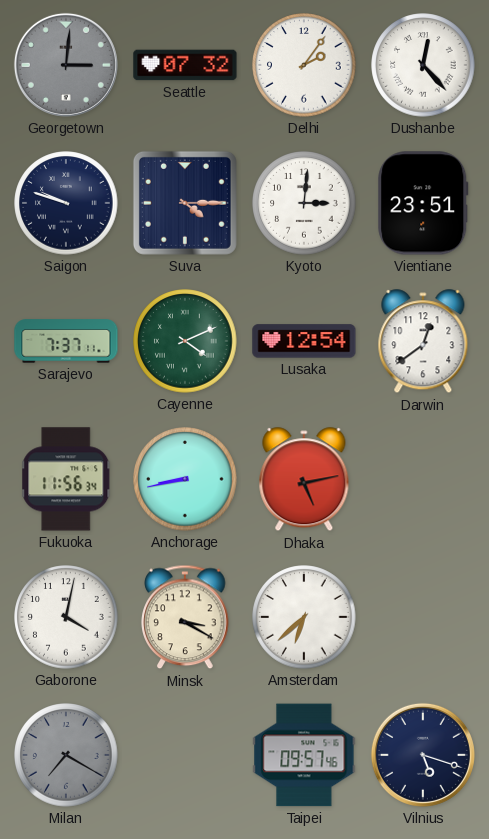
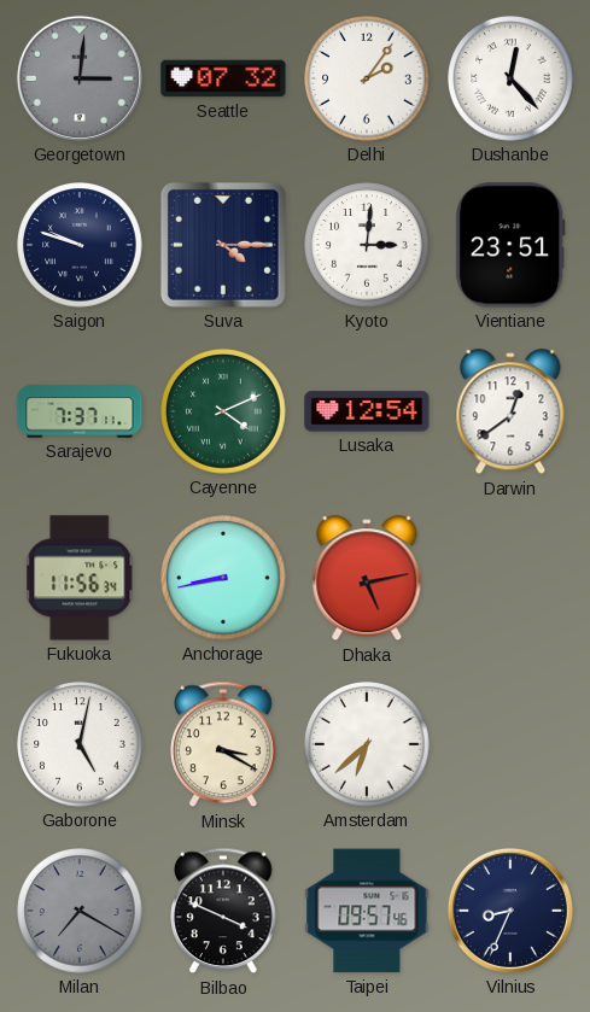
Gaborone: 4:02 -> 5:02 (80, 744)
Bilbao: none -> 3:49 (223, 911)
Vilnius: 5:18 -> 8:34 (510, 911)
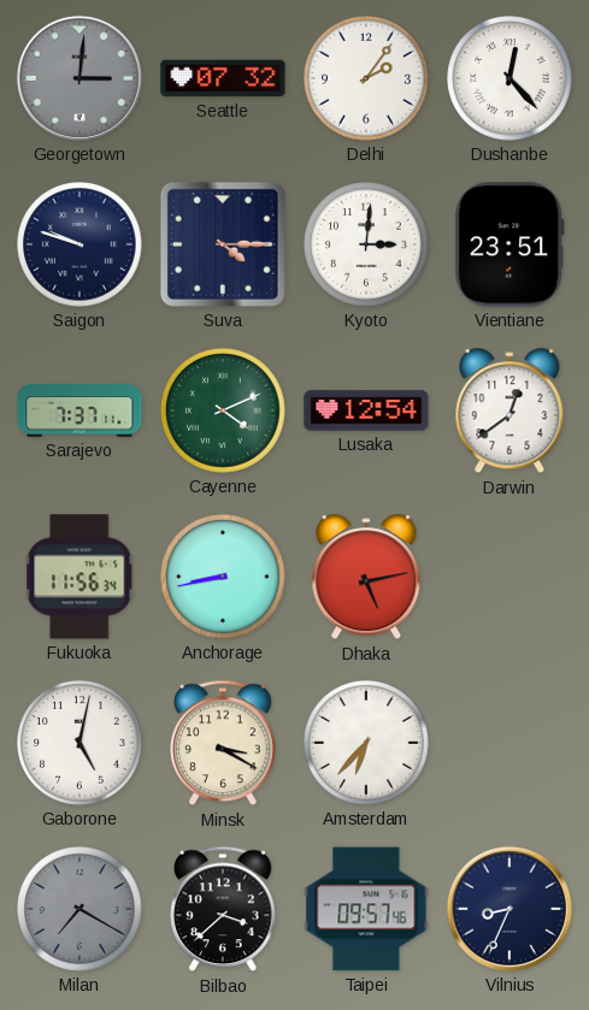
Amsterdam: 6:38 -> 6:37 (366, 743)
Bilbao: 3:49 -> 3:38 (223, 909)
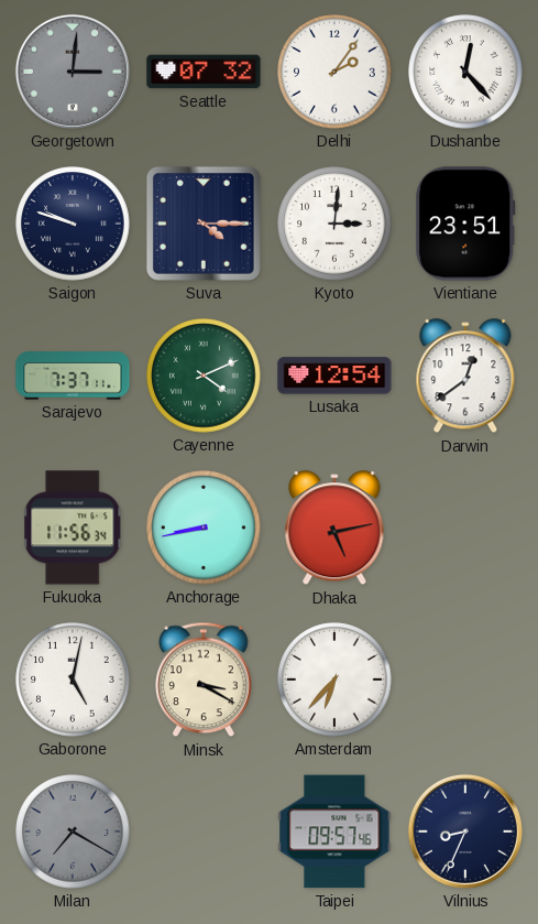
Bilbao: 3:38 -> none (223, 909)
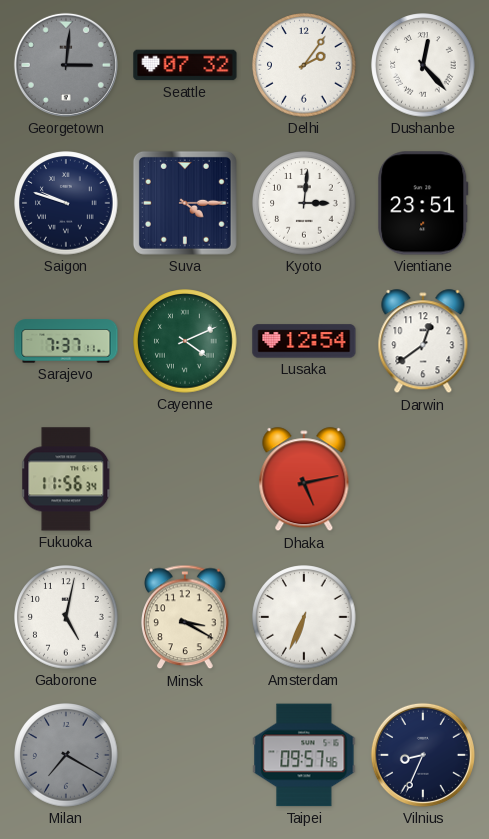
Anchorage: 8:43 -> none (204, 528)
Amsterdam: 6:37 -> 6:34 (304, 617)
